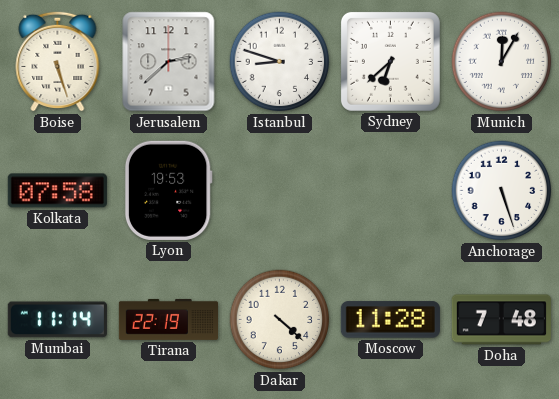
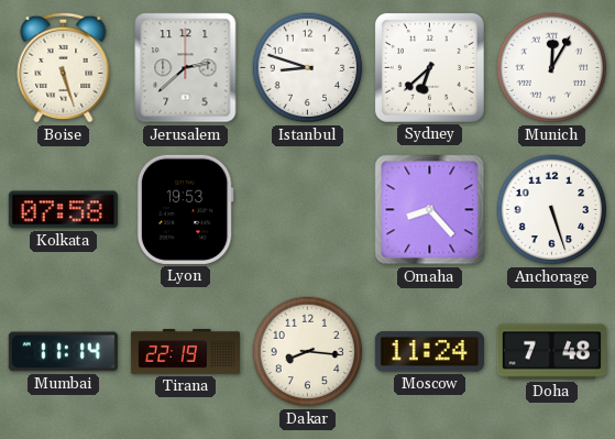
Omaha: none -> 8:23 (430, 210)
Dakar: 4:22 -> 8:16 (308, 352)
Moscow: 11:28 -> 11:24 (429, 352)
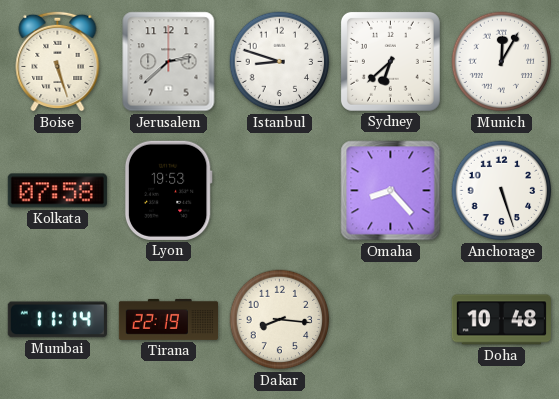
Moscow: 11:24 -> none (429, 352)
Doha: 7:48 -> 10:48 (501, 320)
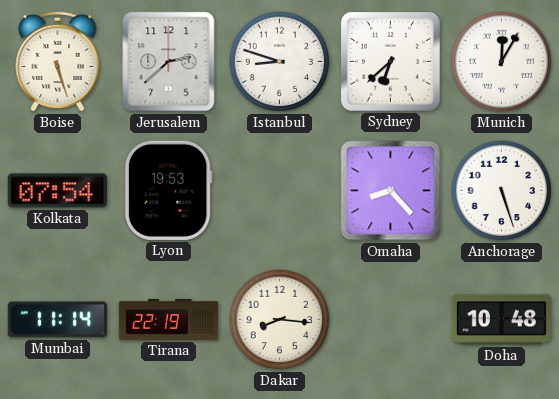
Kolkata: 07:58 -> 07:54 (57, 191)
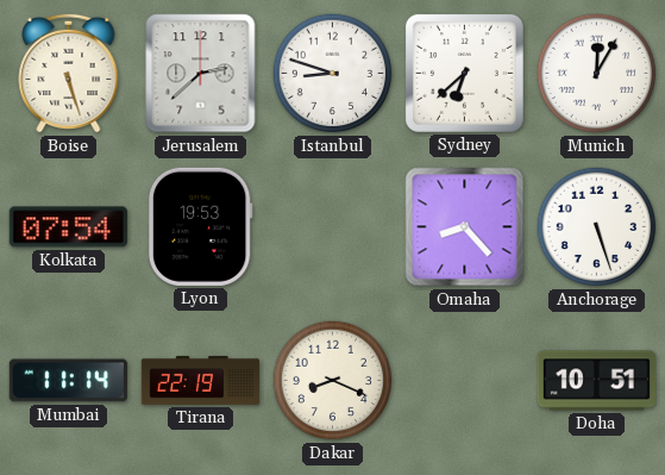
Dakar: 8:16 -> 8:19 (333, 381)
Doha: 10:48 -> 10:51 (596, 381)
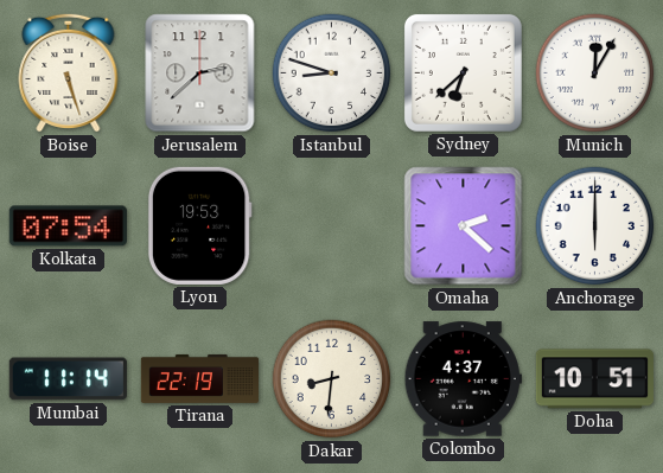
Omaha: 8:23 -> 2:22 (464, 226)
Anchorage: 5:27 -> 6:00 (595, 226)
Dakar: 8:19 -> 8:31 (332, 379)
Colombo: none -> 4:37 (463, 379)
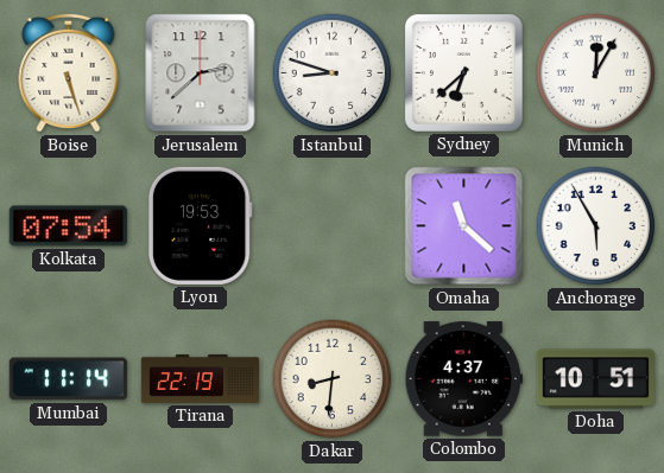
Omaha: 2:22 -> 11:22 (464, 226)
Anchorage: 6:00 -> 5:55 (596, 226)
